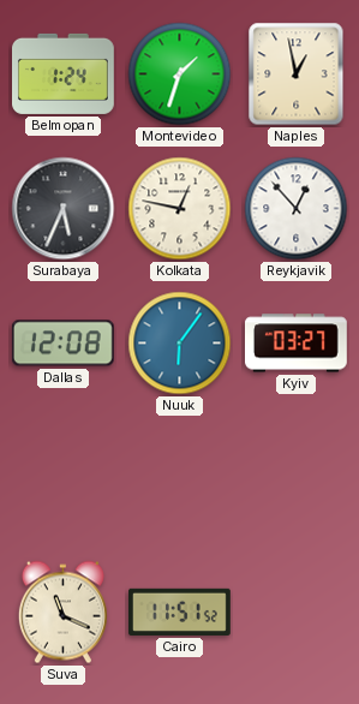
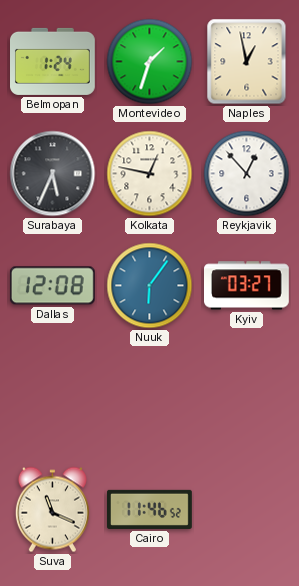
Cairo: 11:51 -> 11:46 (150, 509)
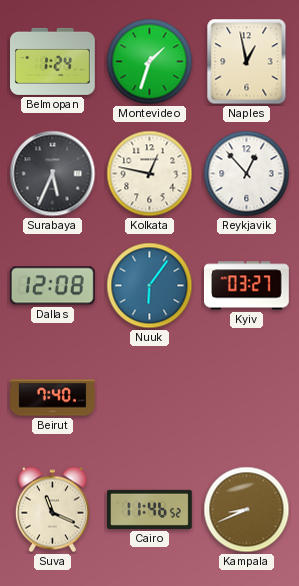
Beirut: none -> 7:40 (53, 398)
Kampala: none -> 8:41 (247, 510)
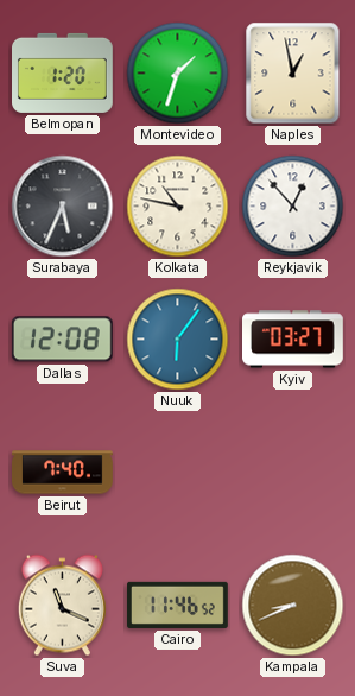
Belmopan: 1:24 -> 1:20 (63, 72)
Kolkata: 12:47 -> 10:47 (178, 207)
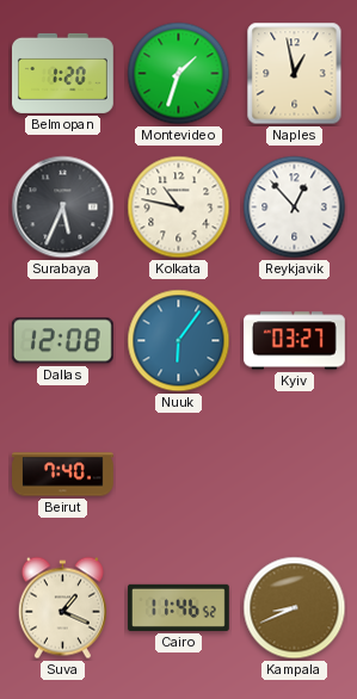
Suva: 11:19 -> 1:19 (62, 608)
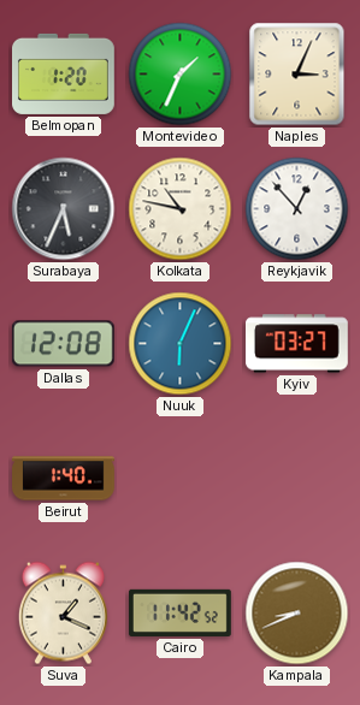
Montevideo: 1:33 -> 1:34 (181, 75)
Naples: 12:58 -> 3:04 (297, 75)
Nuuk: 6:06 -> 6:04 (181, 344)
Beirut: 7:40 -> 1:40 (64, 479)
Cairo: 11:46 -> 11:42 (181, 612)
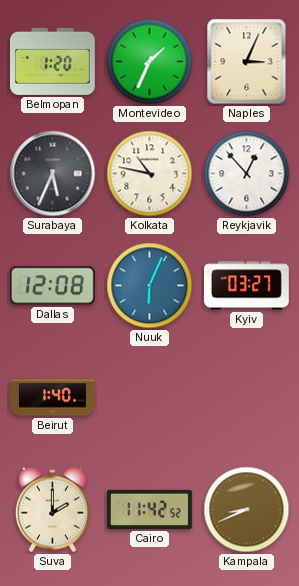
Suva: 1:19 -> 2:00 (52, 510)
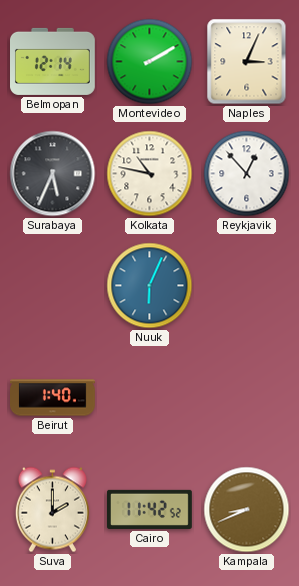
Belmopan: 1:20 -> 12:14 (53, 61)
Montevideo: 1:34 -> 2:10 (150, 62)
Dallas: 12:08 -> none (52, 286)
Kyiv: 03:27 -> none (247, 286)
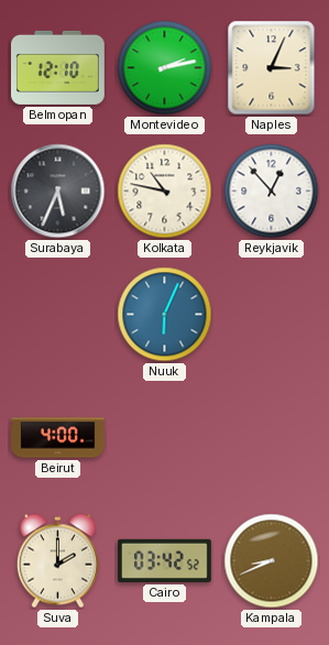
Belmopan: 12:14 -> 12:10 (58, 67)
Montevideo: 2:10 -> 2:13 (165, 68)
Beirut: 1:40 -> 4:00 (58, 438)
Cairo: 11:42 -> 03:42 (165, 560)
